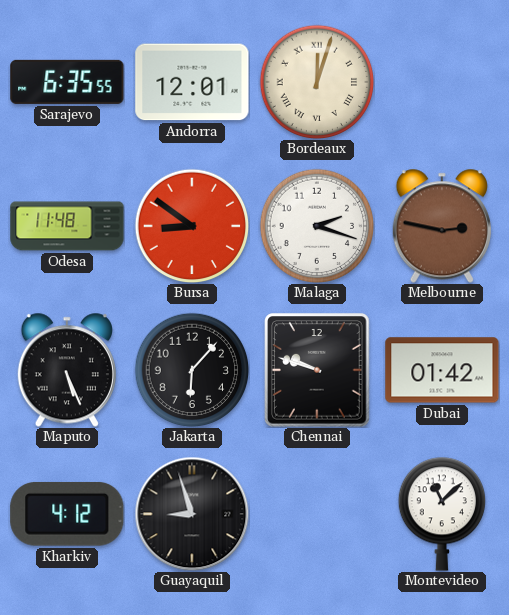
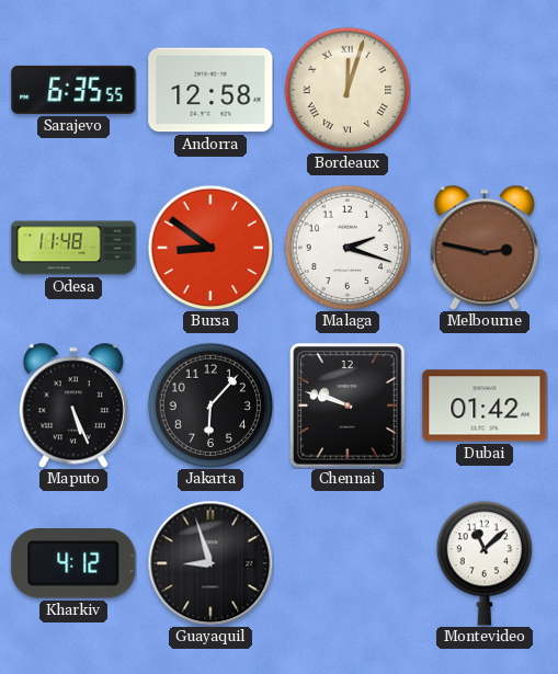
Andorra: 12:01 -> 12:58 (210, 90)
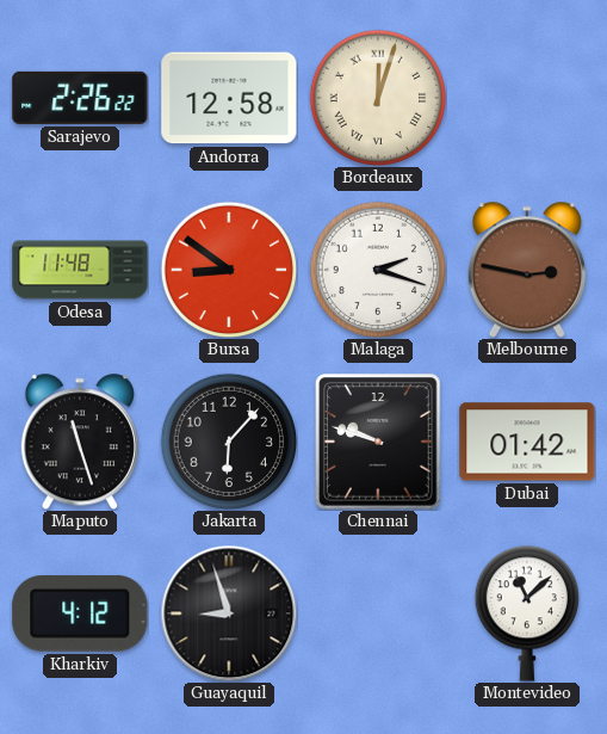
Sarajevo: 6:35 -> 2:26 (80, 98)
Maputo: 5:26 -> 11:27 (80, 442)
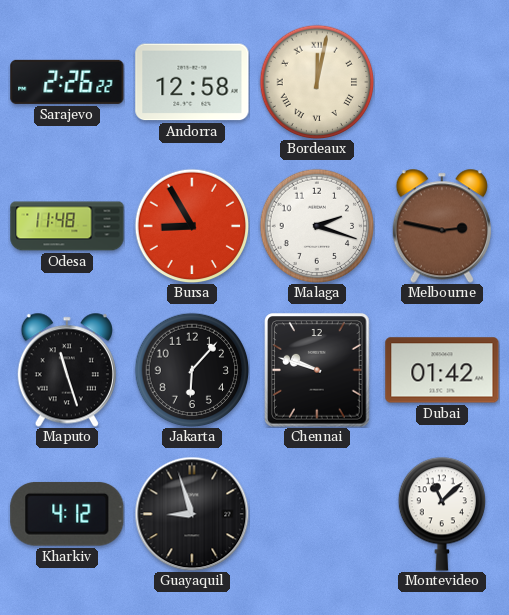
Bordeaux: 12:03 -> 12:02 (317, 82)
Bursa: 8:51 -> 8:55 (192, 226)
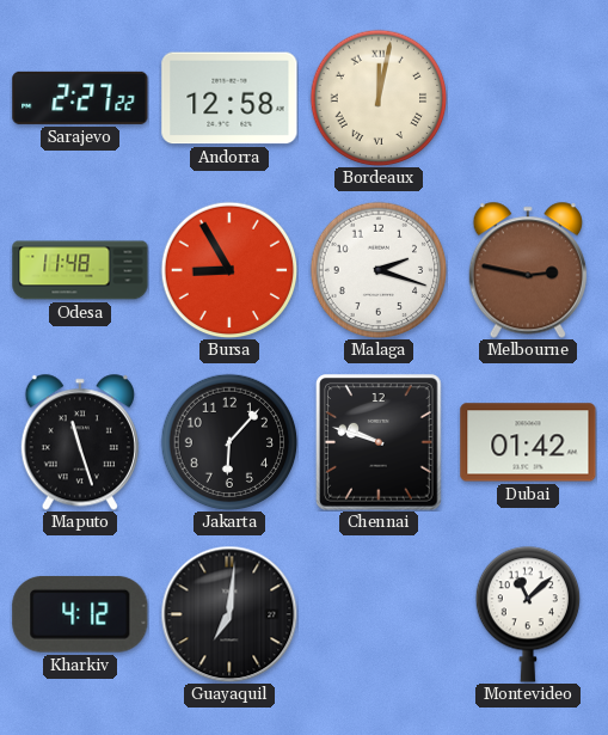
Sarajevo: 2:26 -> 2:27 (80, 98)
Guayaquil: 8:57 -> 7:01 (229, 614)
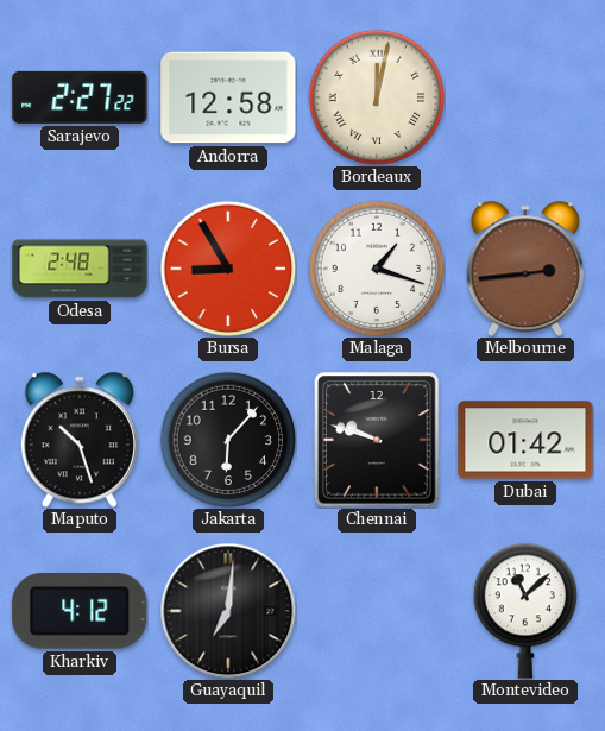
Odesa: 11:48 -> 2:48 (80, 269)
Malaga: 2:18 -> 1:18 (377, 269)
Melbourne: 2:47 -> 2:44 (525, 269)
Maputo: 11:27 -> 10:27 (80, 440)
